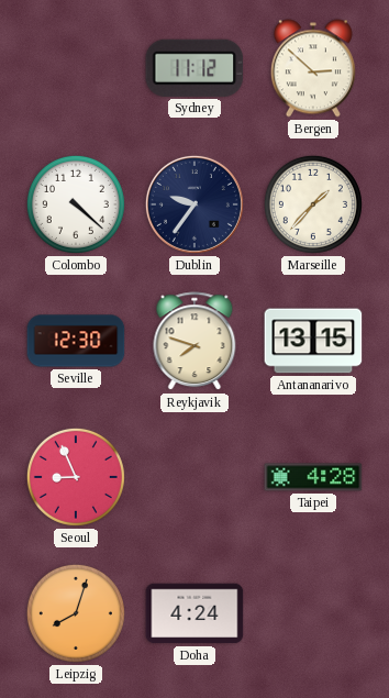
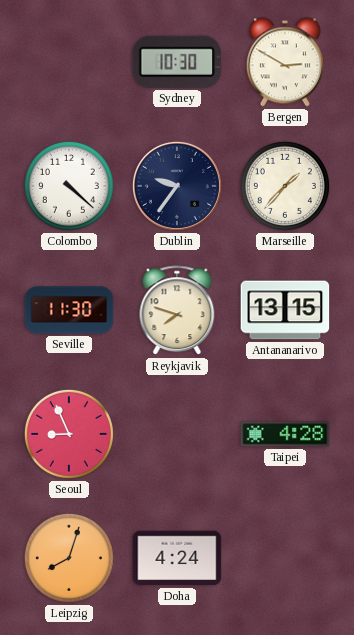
Sydney: 11:12 -> 10:30 (177, 62)
Bergen: 2:52 -> 2:50 (285, 62)
Seville: 12:30 -> 11:30 (69, 310)
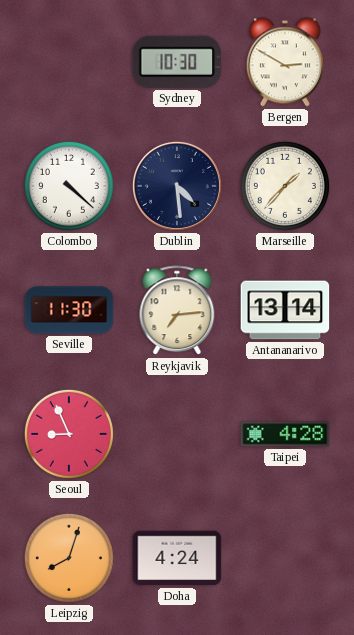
Dublin: 9:36 -> 4:29 (177, 186)
Reykjavik: 7:48 -> 7:14 (177, 311)
Antananarivo: 13:15 -> 13:14 (285, 310)
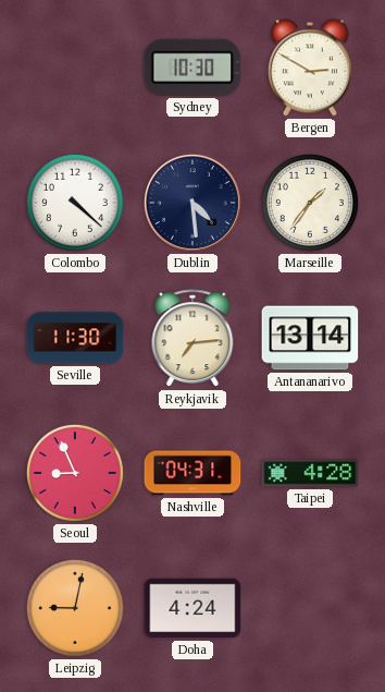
Marseille: 1:37 -> 1:36 (310, 203)
Nashville: none -> 04:31 (192, 473)
Leipzig: 8:03 -> 9:02 (75, 608)
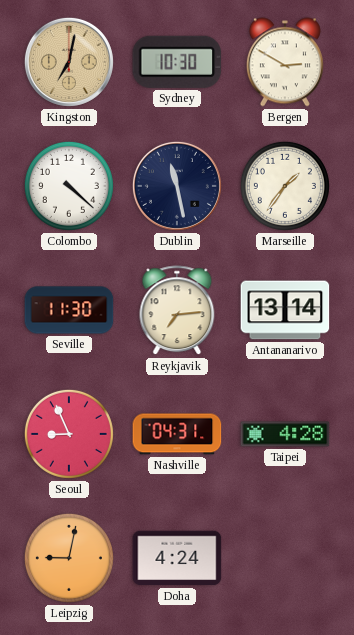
Kingston: none -> 7:02 (69, 62)
Dublin: 4:29 -> 11:28 (177, 186)
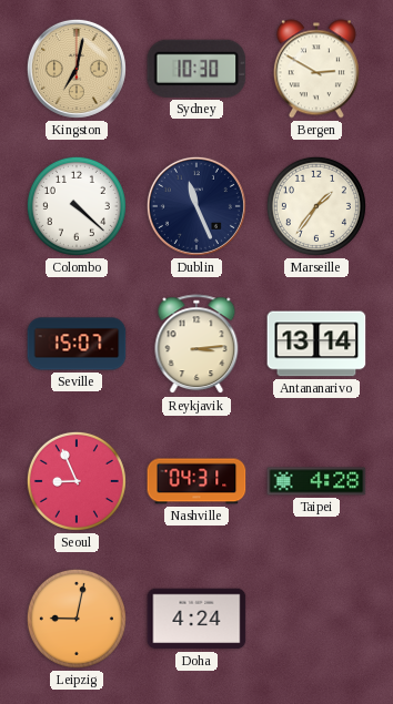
Dublin: 11:28 -> 11:26 (196, 206)
Seville: 11:30 -> 15:07 (77, 344)
Reykjavik: 7:14 -> 3:14 (196, 345)
